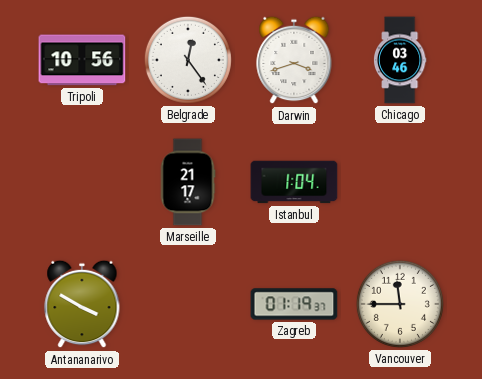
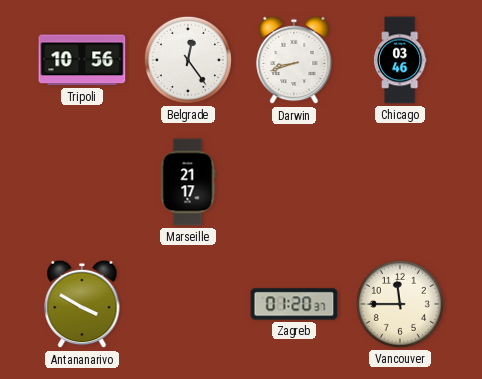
Darwin: 3:42 -> 8:42 (294, 60)
Istanbul: 1:04 -> none (294, 182)
Zagreb: 01:19 -> 01:20 (294, 304)
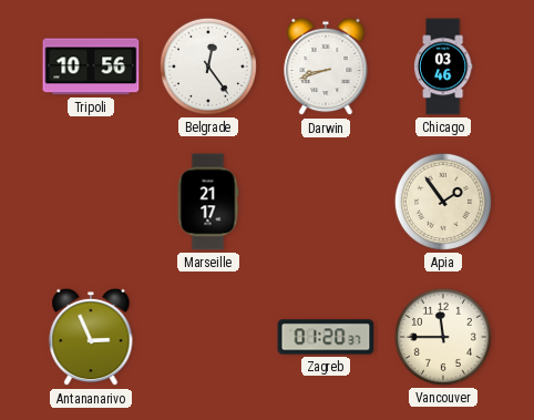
Apia: none -> 1:54 (443, 202)
Antananarivo: 3:50 -> 2:56 (91, 337)
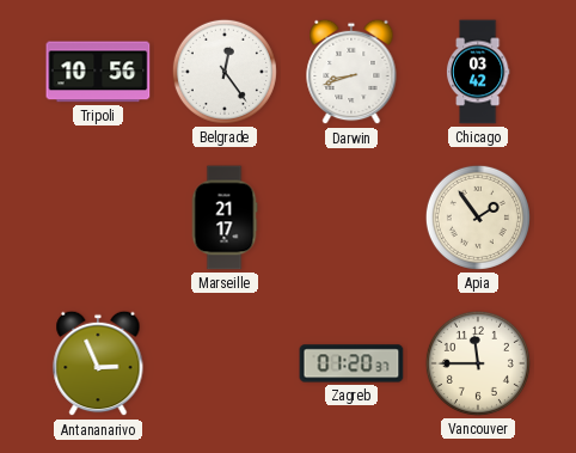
Chicago: 03:46 -> 03:42 (478, 72)
